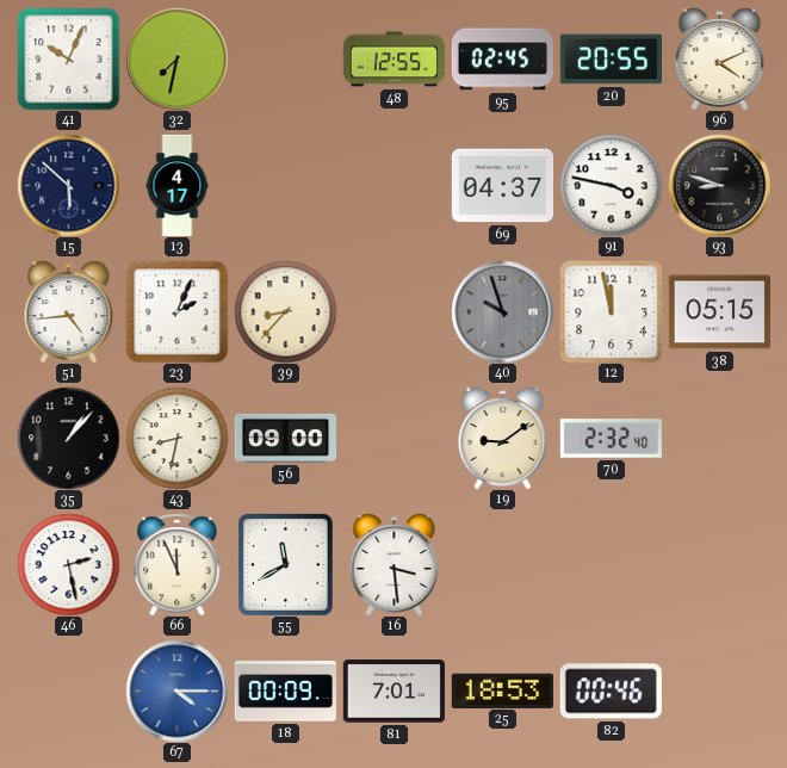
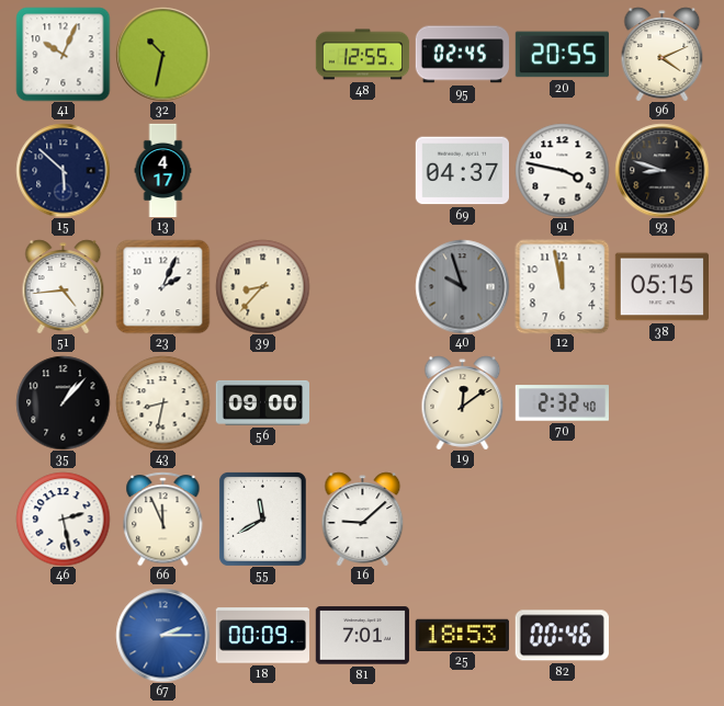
32: 7:32 -> 10:32 (162, 54)
19: 9:09 -> 12:09 (463, 402)
16: 3:29 -> 9:08 (363, 519)
67: 4:15 -> 2:15 (162, 635)
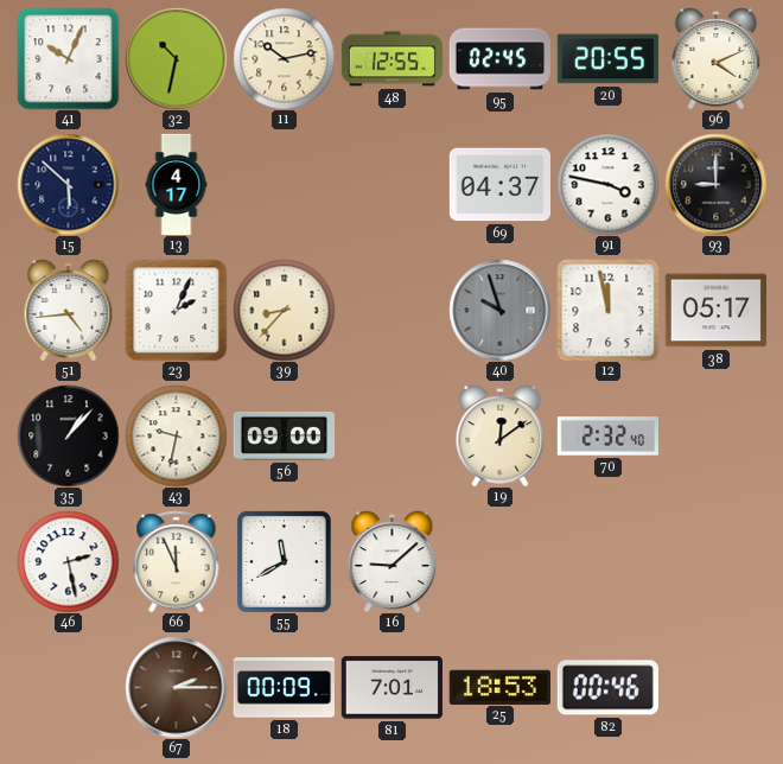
11: none -> 10:13 (284, 58)
93: 8:48 -> 9:00 (715, 184)
38: 05:15 -> 05:17 (715, 311)
43: 8:32 -> 9:32 (176, 435)
67 dial: blue -> brown (176, 687)
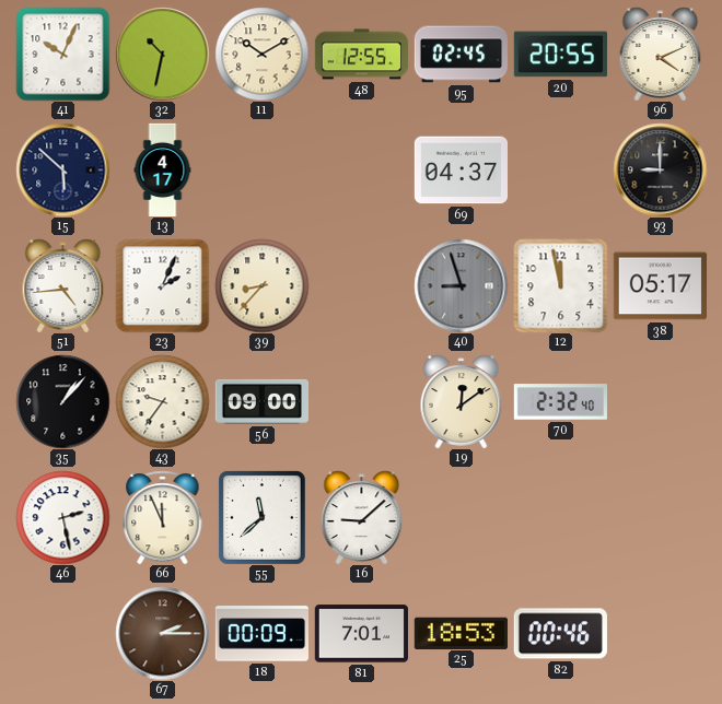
11: 10:13 -> 10:10 (261, 54)
91: 3:47 -> none (607, 184)
40: 9:57 -> 8:57 (461, 285)
43: 9:32 -> 9:36 (162, 401)
55: 11:40 -> 11:38 (261, 517)
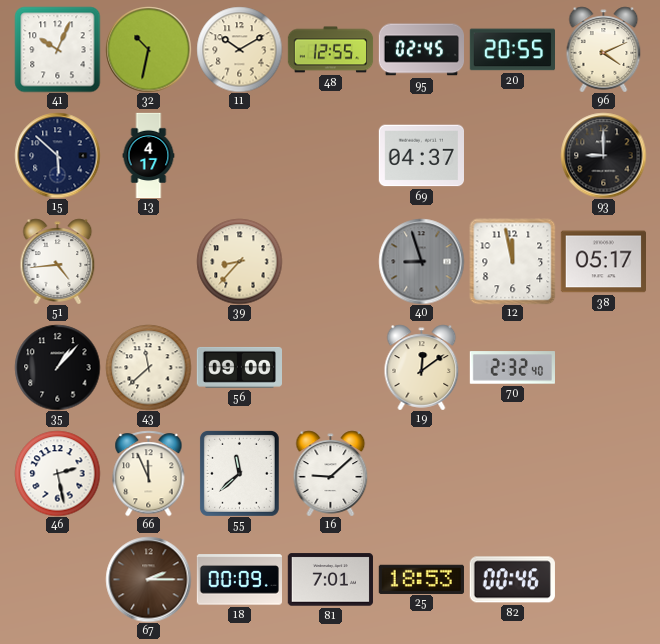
23: 2:04 -> none (162, 285)
43: 9:36 -> 11:38 (148, 367)
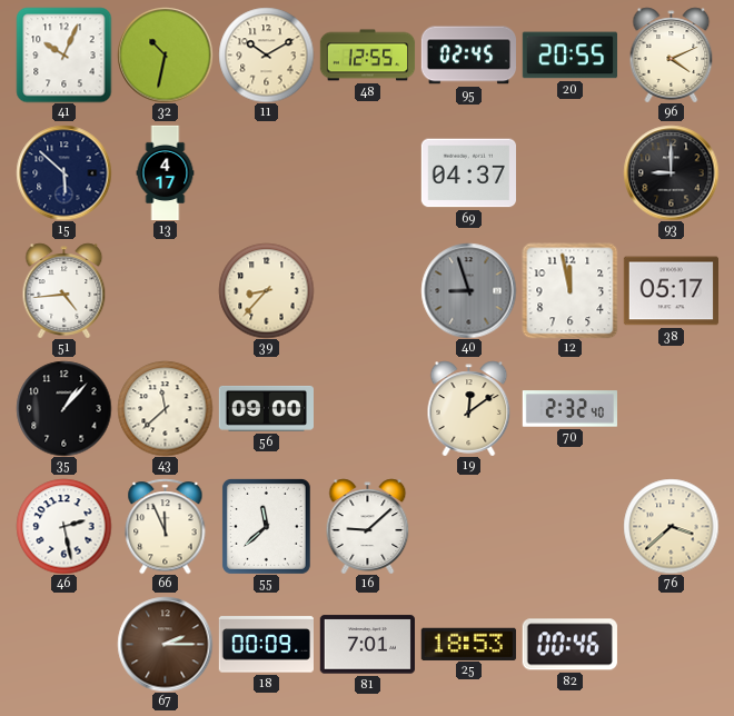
76: none -> 3:38 (671, 526)
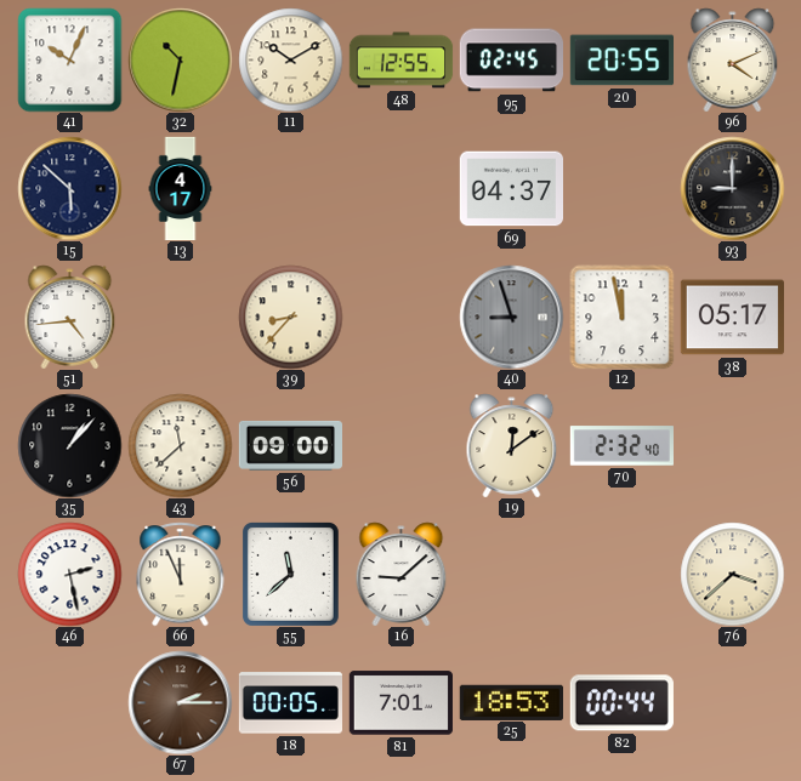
18: 00:09 -> 00:05 (290, 703)
82: 00:46 -> 00:44 (621, 703)
